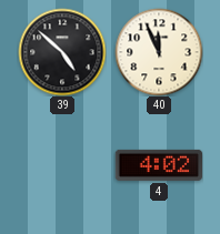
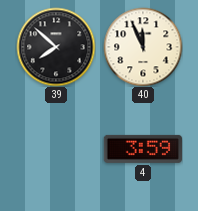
39: 4:52 -> 7:52 (56, 47)
4: 4:02 -> 3:59 (142, 149)
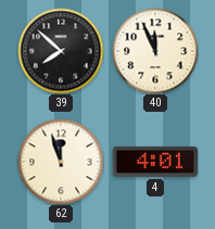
62: none -> 11:57 (61, 162)
4: 3:59 -> 4:01 (154, 162)
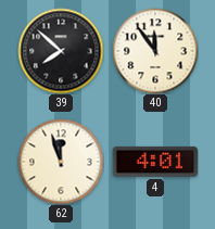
40: 11:56 -> 11:54 (155, 51)
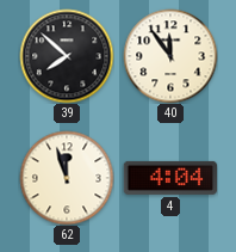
4: 4:01 -> 4:04 (169, 178)
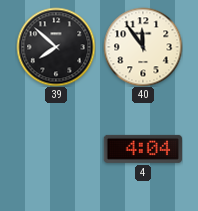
62: 11:57 -> none (67, 178)
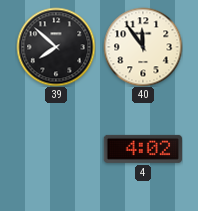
4: 4:04 -> 4:02 (142, 149)
